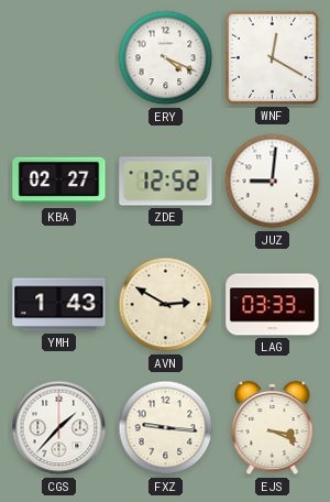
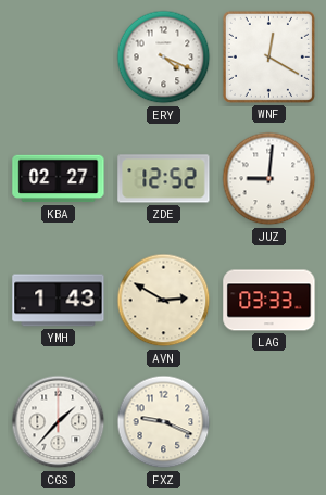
FXZ: 9:16 -> 9:19 (164, 422)
EJS: 3:19 -> none (273, 428)
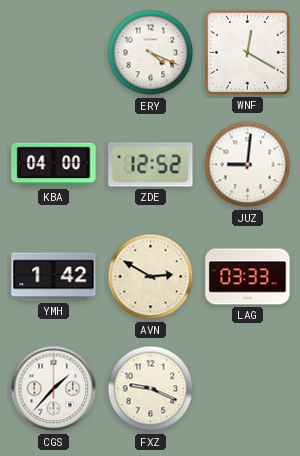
KBA: 02:27 -> 04:00 (54, 165)
YMH: 1:43 -> 1:42 (54, 277)
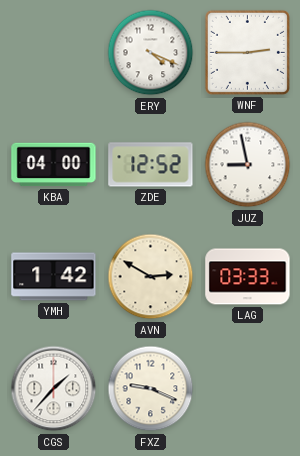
WNF: 12:20 -> 2:45 (247, 52)
JUZ: 9:01 -> 8:58 (248, 165)
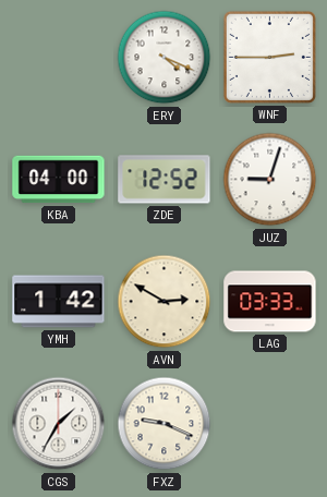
JUZ: 8:58 -> 9:03 (270, 180)
CGS: 1:37 -> 1:35 (59, 424)
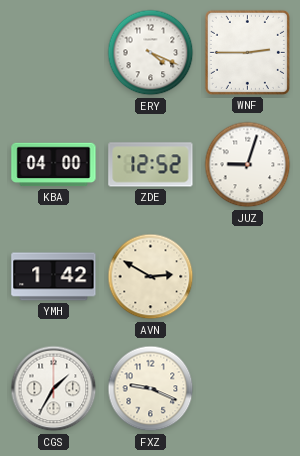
LAG: 03:33 -> none (270, 302)
